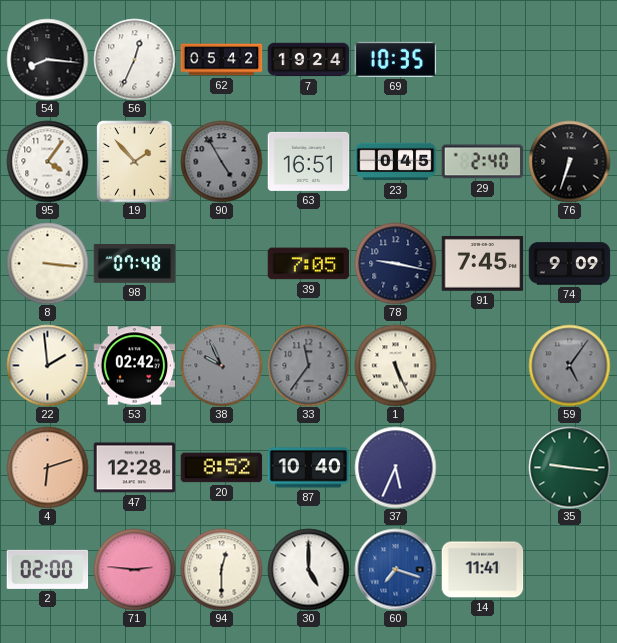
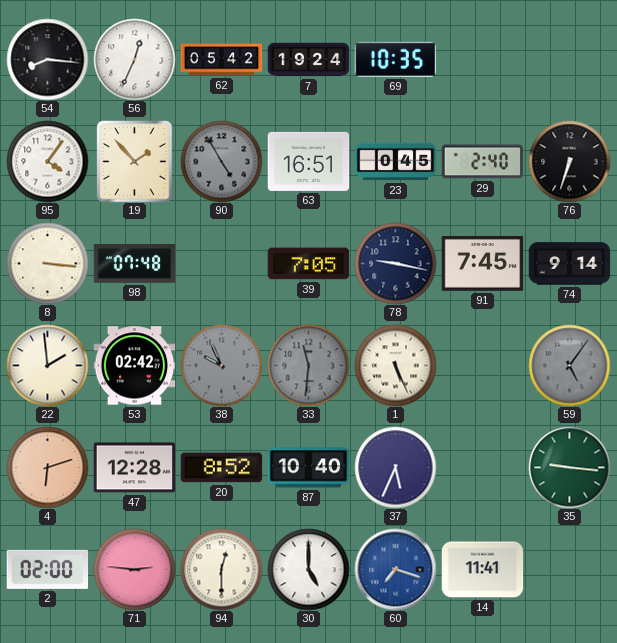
74: 9:09 -> 9:14 (569, 264)
33: 11:36 -> 11:31 (308, 365)
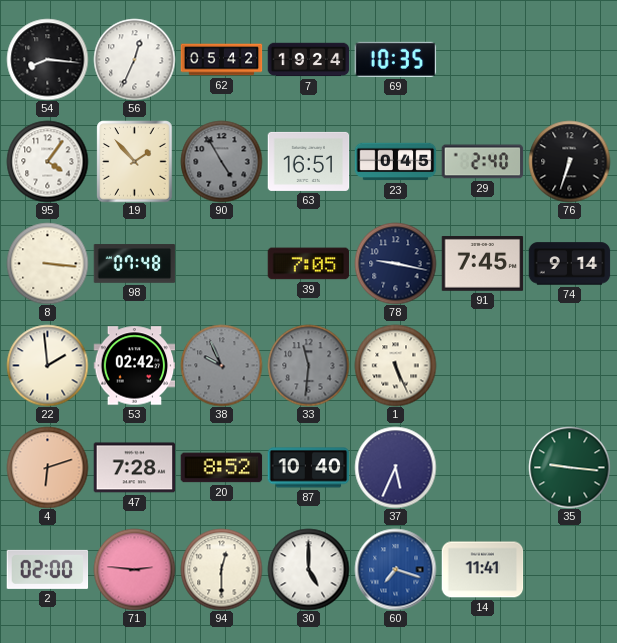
59: 5:06 -> none (569, 365)
47: 12:28 -> 7:28 (134, 468)
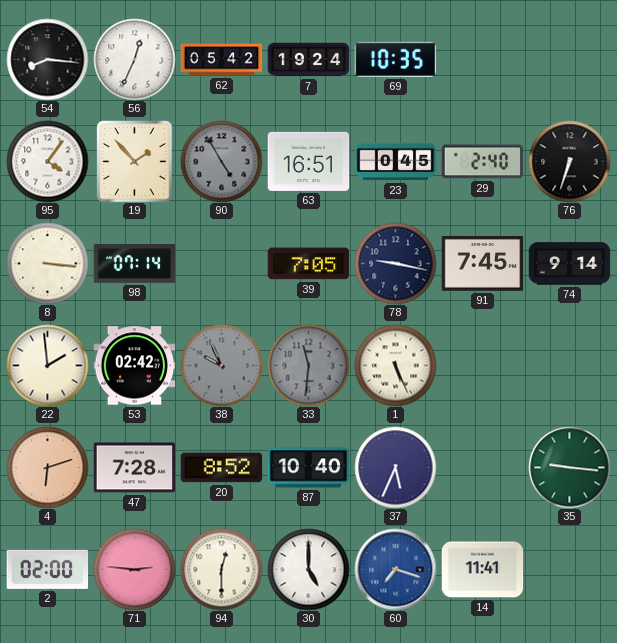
98: 07:48 -> 07:14 (134, 264)
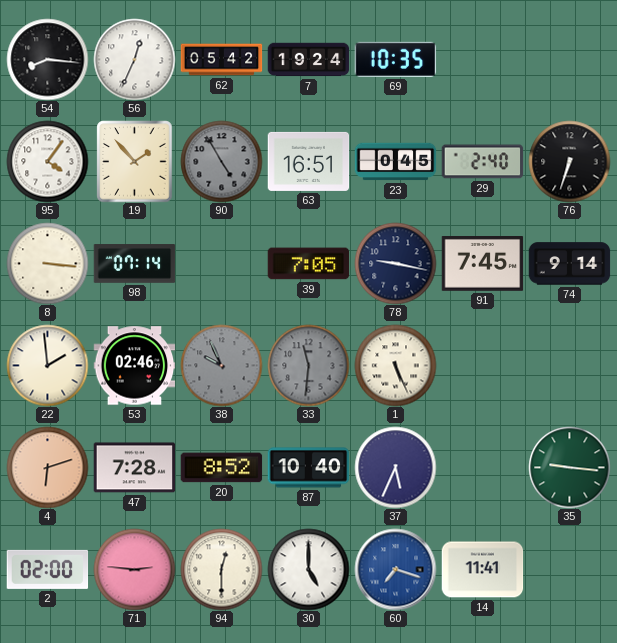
53: 02:42 -> 02:46 (134, 366)
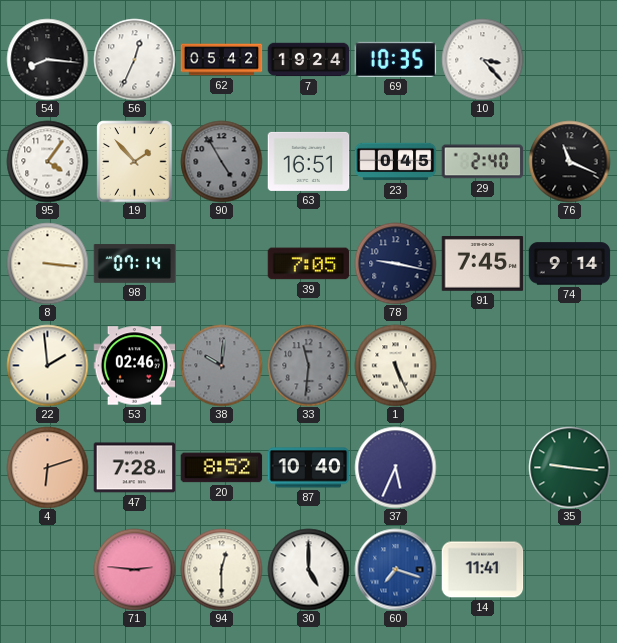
10: none -> 3:23 (482, 59)
76: 6:33 -> 11:19 (569, 161)
38: 9:56 -> 10:01 (221, 365)
2: 02:00 -> none (47, 569)
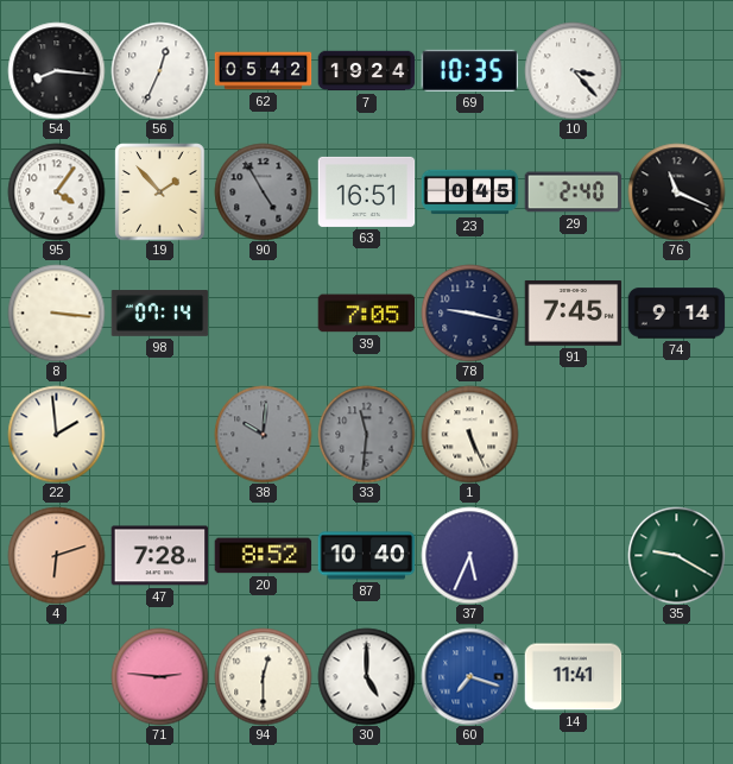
53: 02:46 -> none (134, 366)
35: 9:16 -> 9:20 (676, 555)
